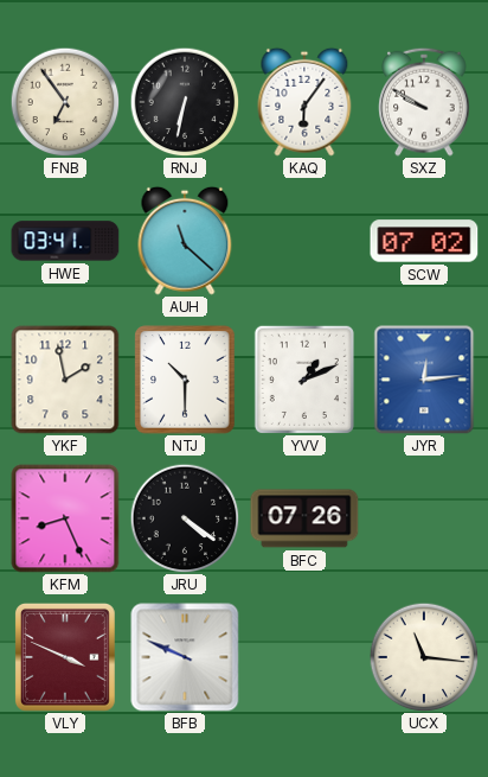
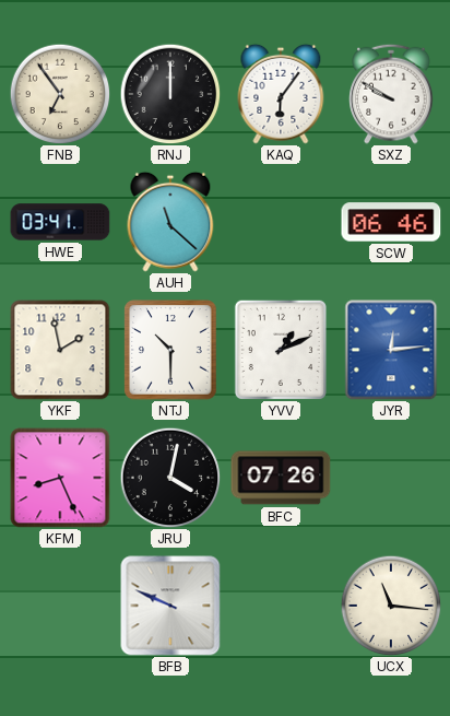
RNJ: 6:32 -> 12:00 (170, 94)
SCW: 07:02 -> 06:46 (391, 222)
JRU: 4:21 -> 4:02 (170, 478)
VLY: 3:49 -> none (65, 657)
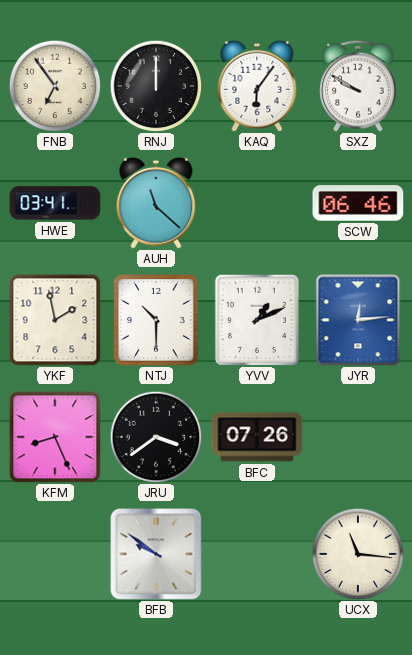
JRU: 4:02 -> 3:39 (156, 437)
BFB: 9:49 -> 9:51 (156, 554)
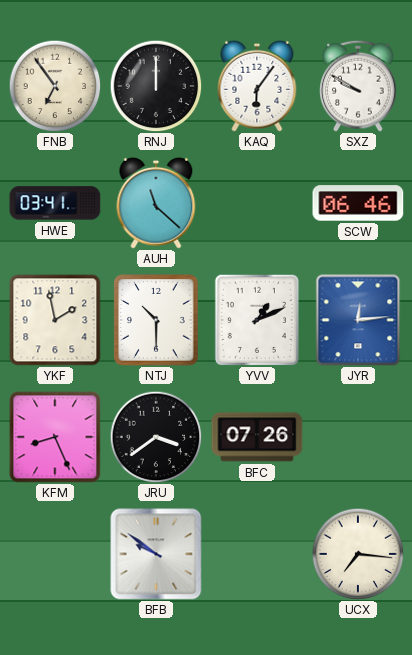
UCX: 11:16 -> 7:16 (358, 554)
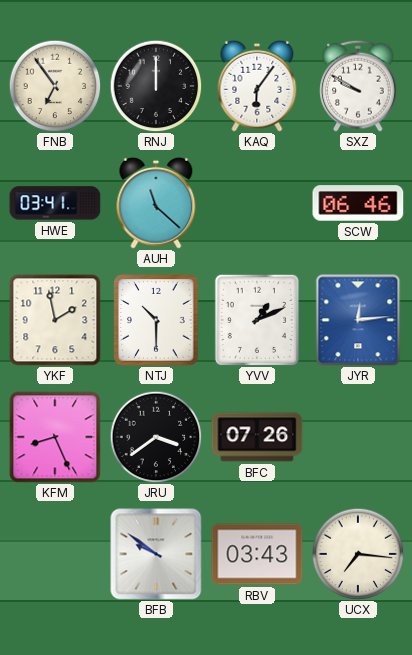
RBV: none -> 03:43 (257, 554)
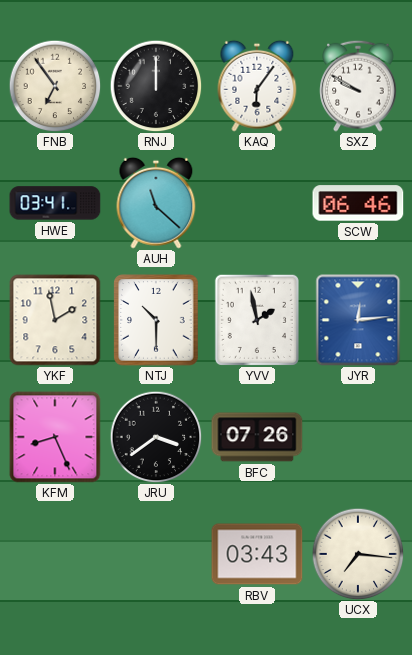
YVV: 1:11 -> 1:58 (257, 320)
BFB: 9:51 -> none (156, 554)
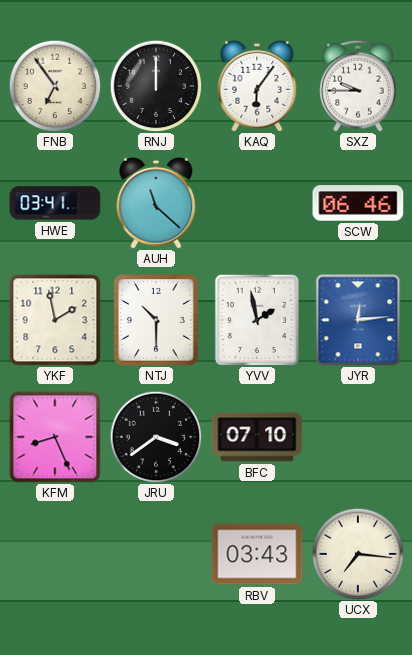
SXZ: 9:50 -> 9:45 (358, 86)
BFC: 07:26 -> 07:10 (257, 437)
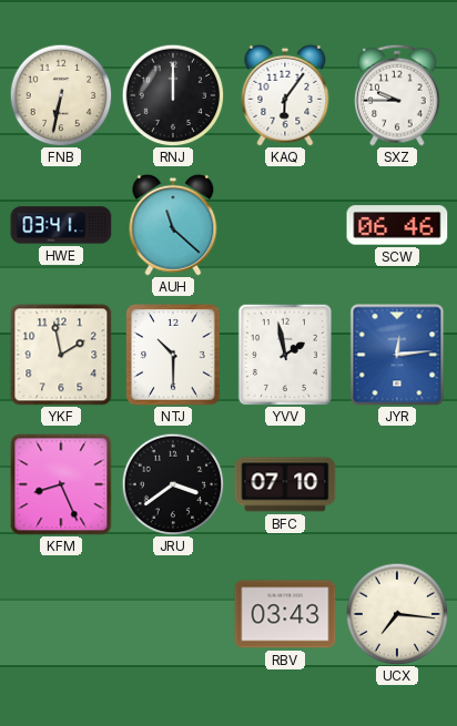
FNB: 6:54 -> 6:32 (61, 95)
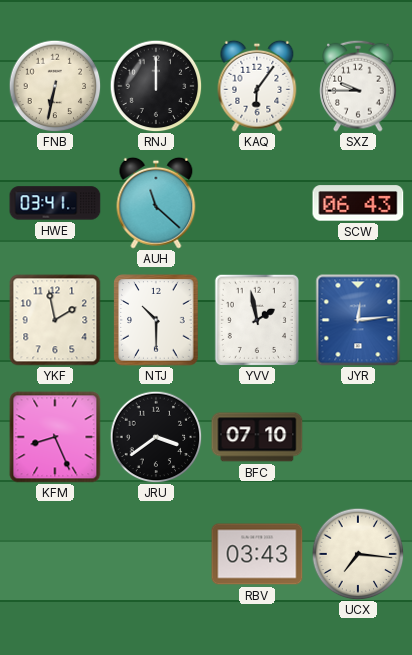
SCW: 06:46 -> 06:43 (358, 203)
